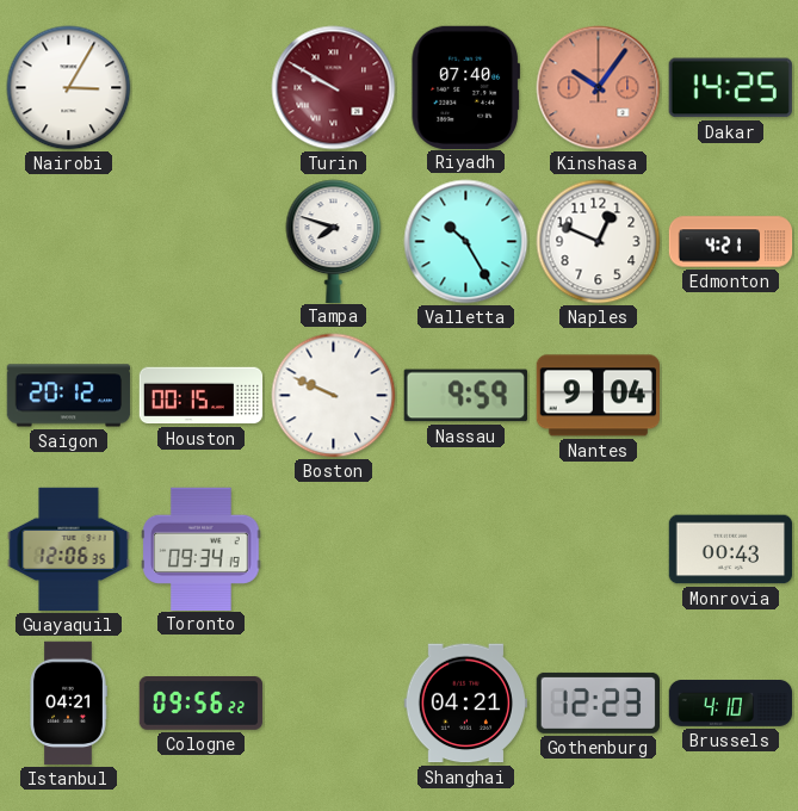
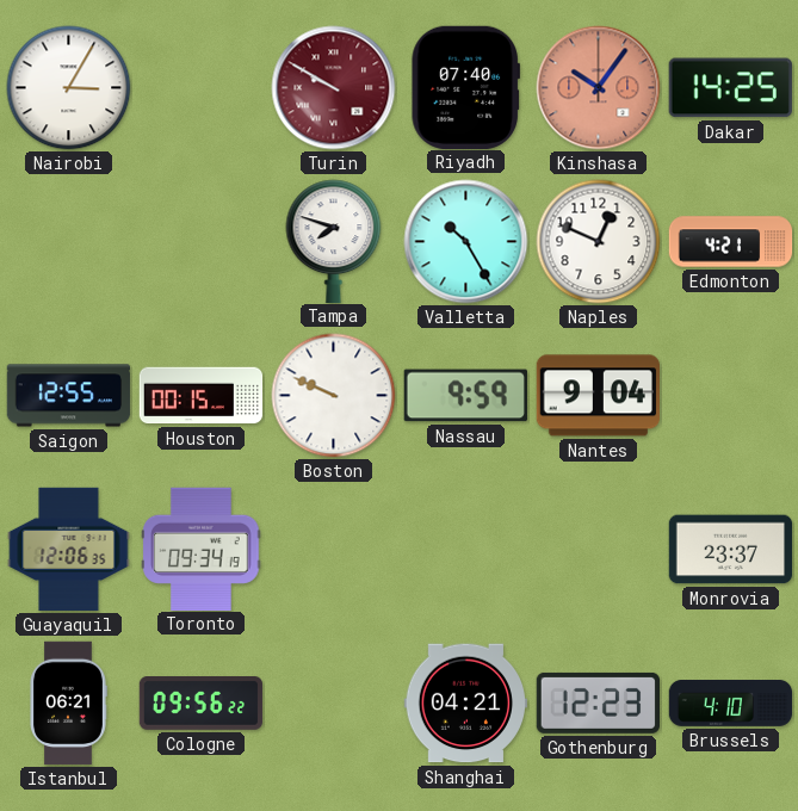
Saigon: 20:12 -> 12:55 (69, 396)
Monrovia: 00:43 -> 23:37 (731, 550)
Istanbul: 04:21 -> 06:21 (68, 704)
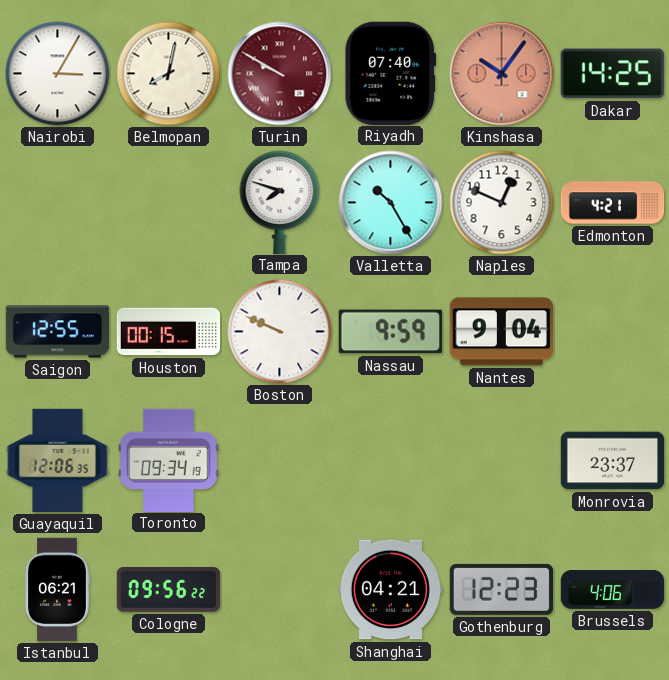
Belmopan: none -> 8:02 (169, 74)
Brussels: 4:10 -> 4:06 (613, 590)
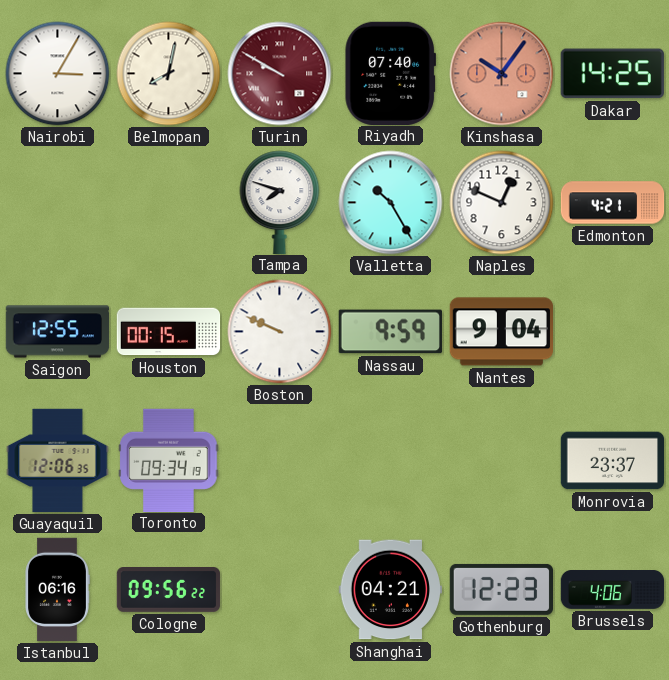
Istanbul: 06:21 -> 06:16 (57, 590)
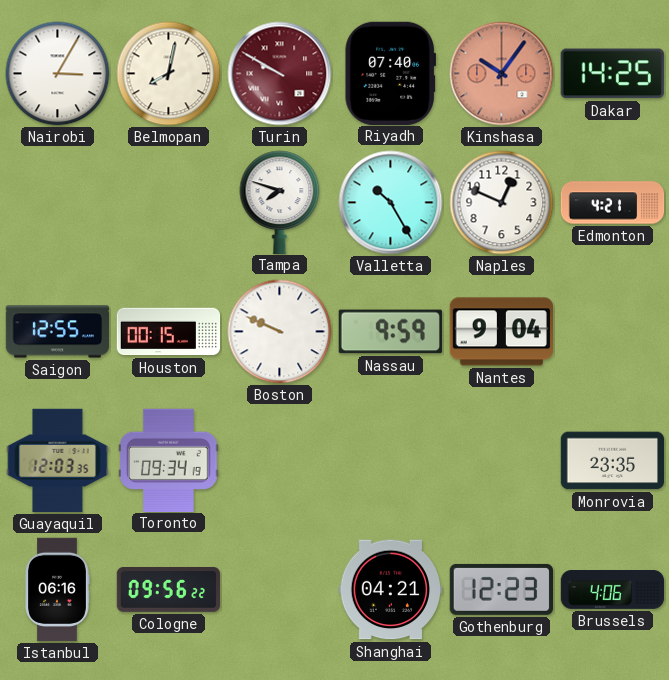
Guayaquil: 12:06 -> 12:03 (58, 461)
Monrovia: 23:37 -> 23:35 (613, 461)
